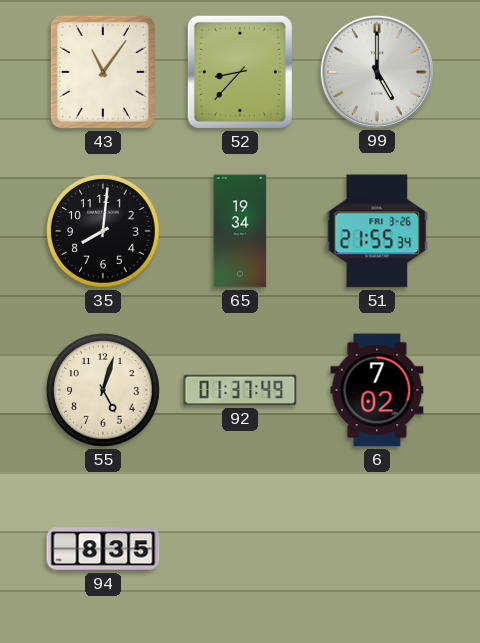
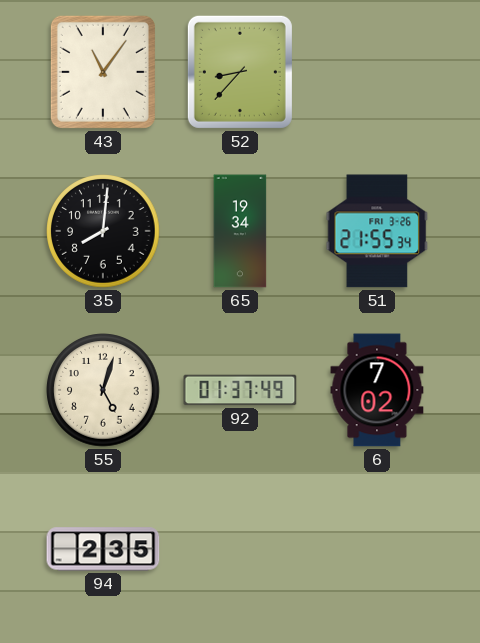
99: 5:00 -> none (376, 71)
94: 8:35 -> 2:35 (103, 549)
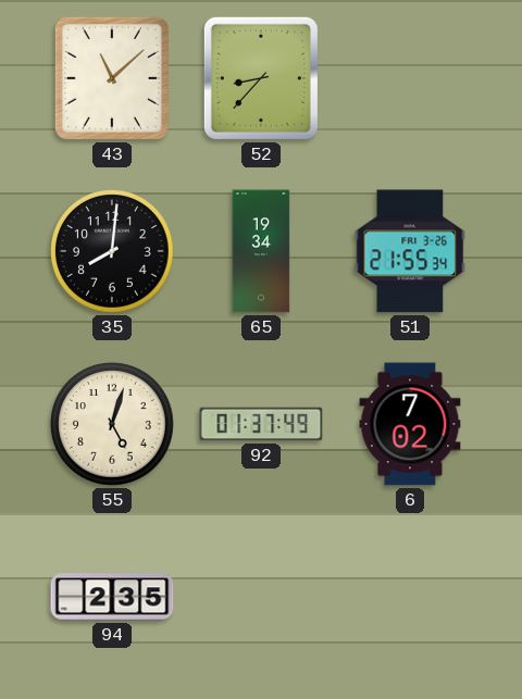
43: 11:06 -> 11:08 (112, 78)
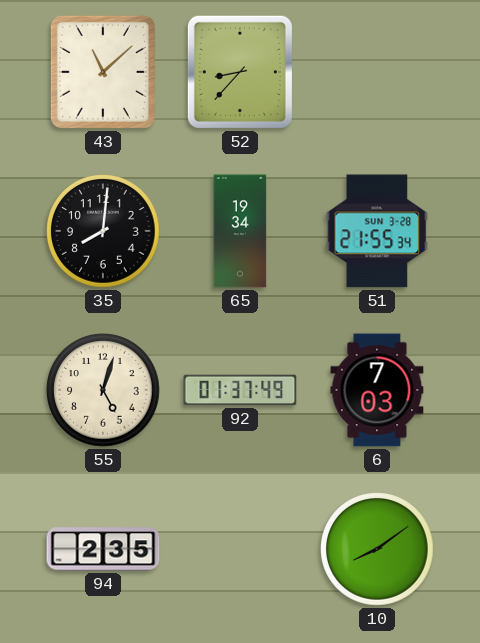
51 date: FRI 3-26 -> SUN 3-28 (377, 231)
6: 7:02 -> 7:03 (377, 390)
10: none -> 8:09 (377, 549)
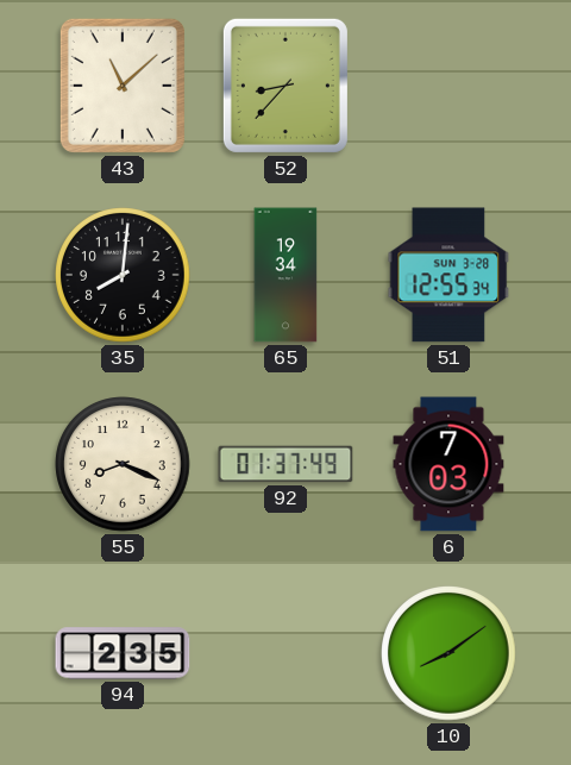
51: 21:55 -> 12:55 (448, 275)
55: 5:03 -> 8:19 (123, 464)
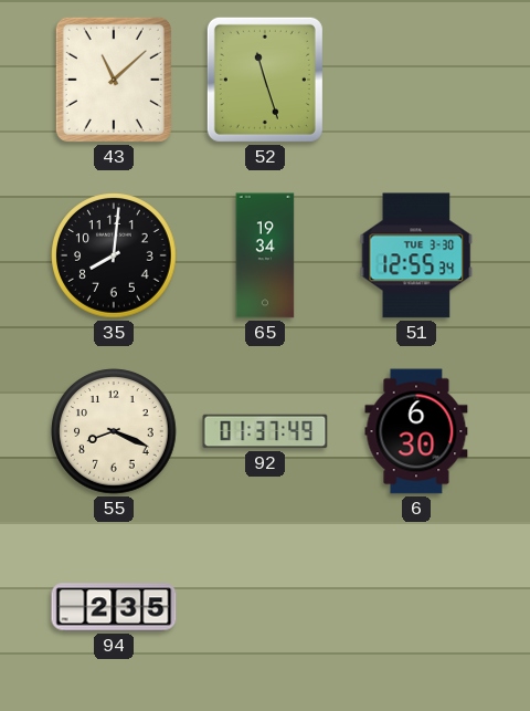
52: 8:37 -> 11:27 (265, 80)
51 date: SUN 3-28 -> TUE 3-30 (416, 255)
6: 7:03 -> 6:30 (416, 431)
10: 8:09 -> none (448, 653)
